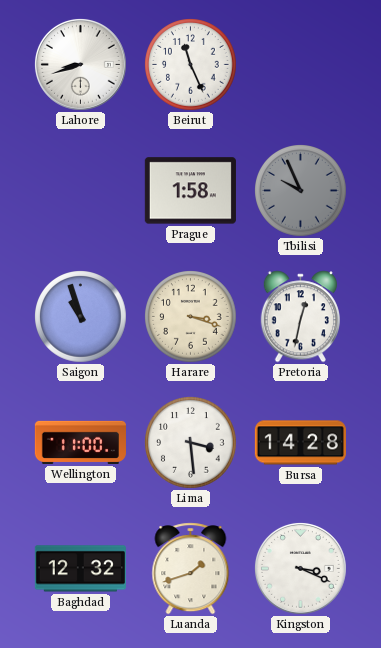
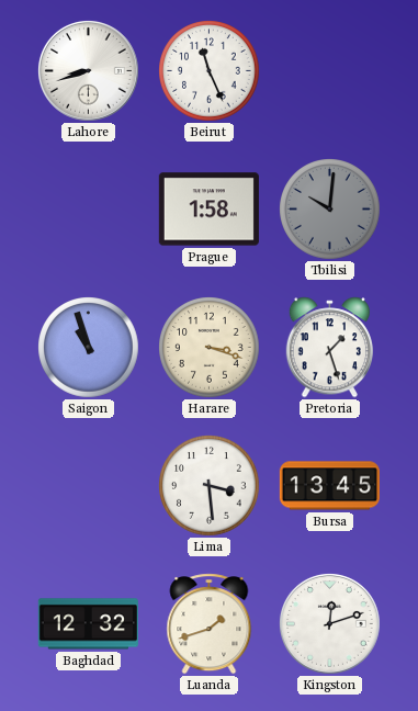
Tbilisi: 9:56 -> 10:01 (330, 210)
Pretoria: 12:32 -> 1:27 (329, 348)
Wellington: 11:00 -> none (80, 442)
Bursa: 14:28 -> 13:45 (329, 486)
Kingston: 3:19 -> 12:12 (329, 623)
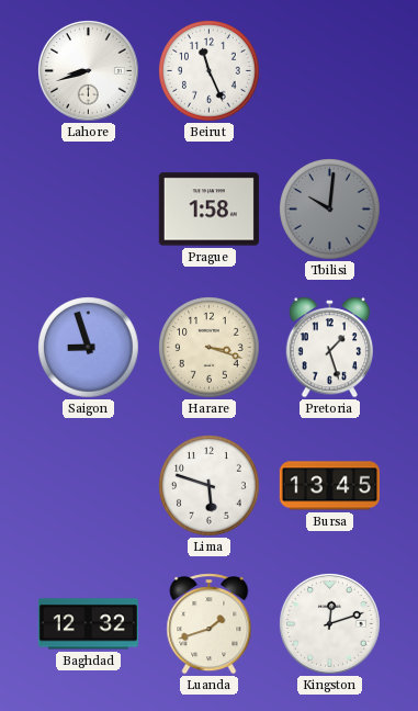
Saigon: 10:57 -> 8:57 (89, 348)
Lima: 3:29 -> 5:48 (210, 486)
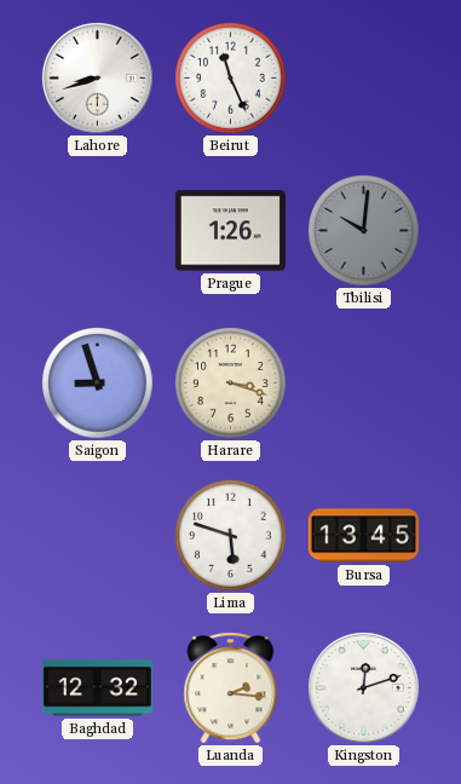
Prague: 1:58 -> 1:26 (230, 231)
Pretoria: 1:27 -> none (329, 348)
Luanda: 1:42 -> 2:16 (231, 688)
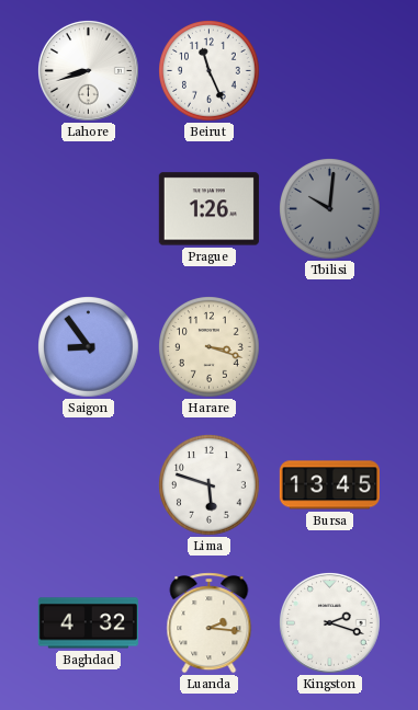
Saigon: 8:57 -> 8:54 (89, 347)
Baghdad: 12:32 -> 4:32 (88, 623)
Kingston: 12:12 -> 2:18 (329, 622)
